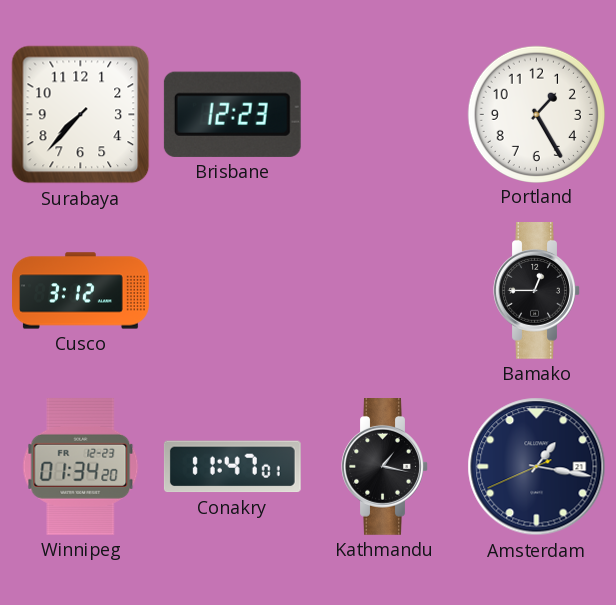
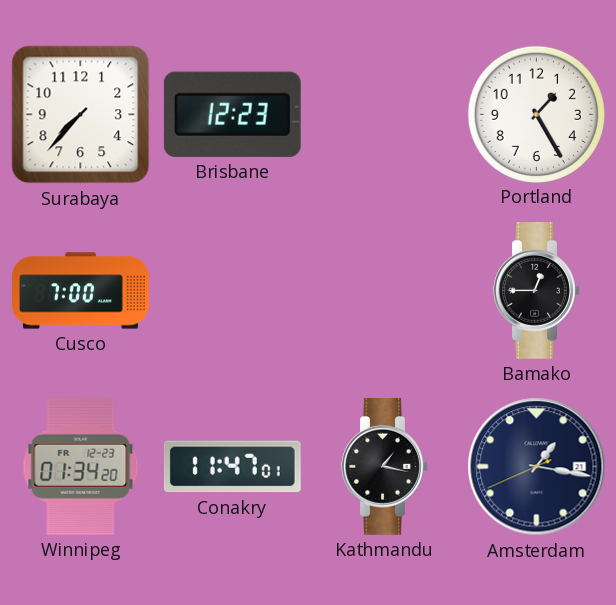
Cusco: 3:12 -> 7:00 (81, 291)
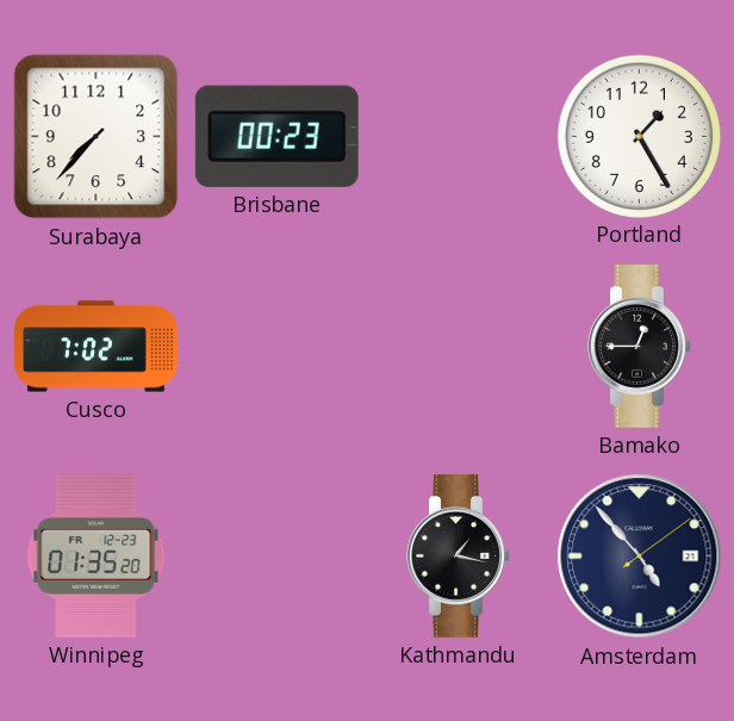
Brisbane: 12:23 -> 00:23 (276, 136)
Cusco: 7:00 -> 7:02 (97, 347)
Winnipeg: 01:34 -> 01:35 (97, 555)
Conakry: 11:47 -> none (232, 467)
Amsterdam: 1:16 -> 4:53 (640, 557)
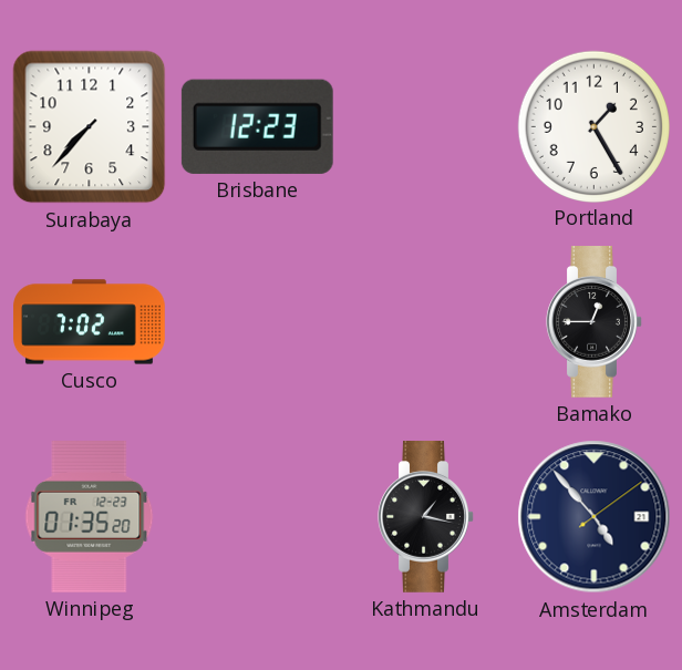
Brisbane: 00:23 -> 12:23 (257, 126)
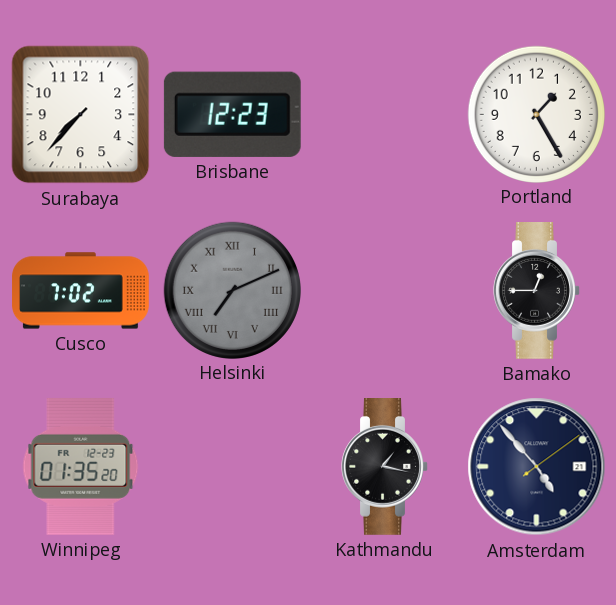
Helsinki: none -> 7:11 (232, 290)
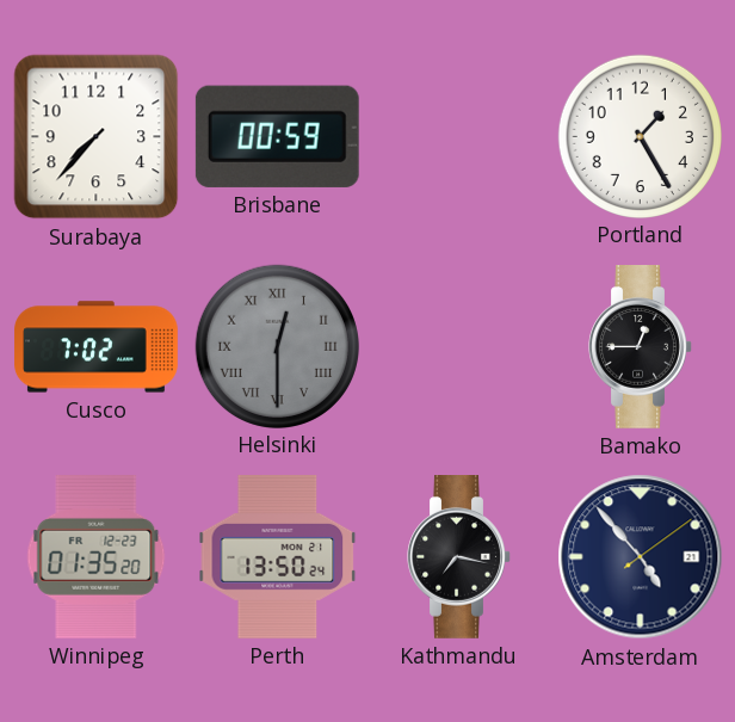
Brisbane: 12:23 -> 00:59 (277, 136)
Helsinki: 7:11 -> 12:30 (277, 346)
Perth: none -> 13:50 (278, 556)
Kathmandu: 1:17 -> 7:17 (459, 557)
